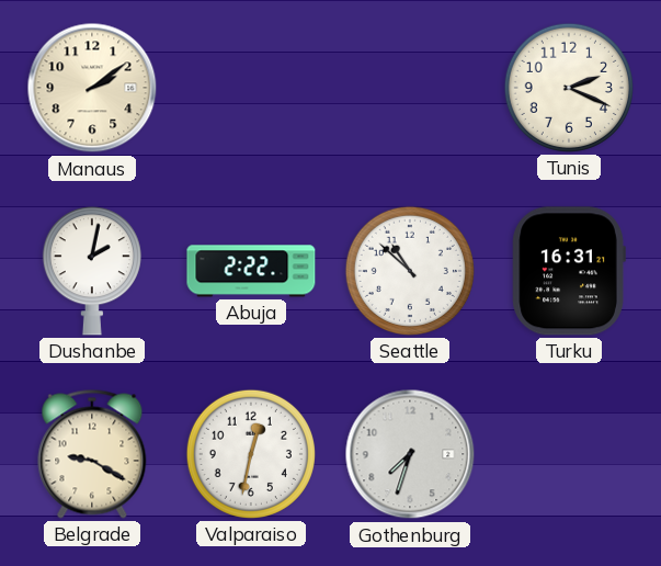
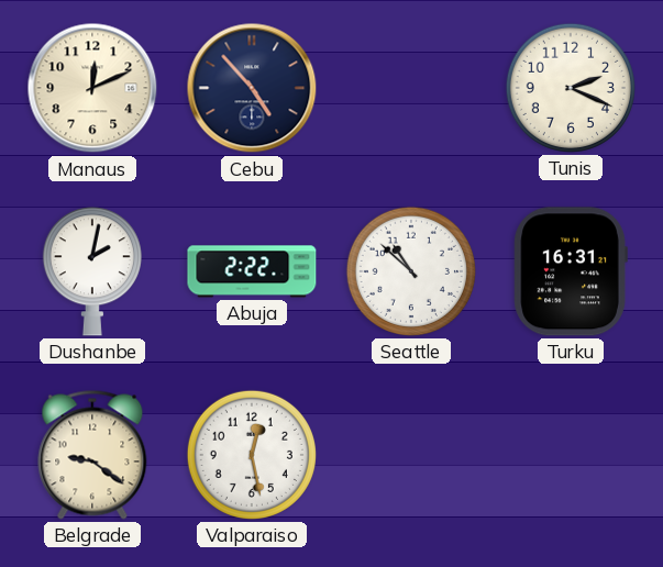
Manaus: 2:09 -> 12:11 (92, 88)
Cebu: none -> 4:53 (252, 88)
Belgrade: 9:20 -> 9:21 (92, 455)
Valparaiso: 12:32 -> 12:28 (252, 455)
Gothenburg: 7:33 -> none (410, 454)
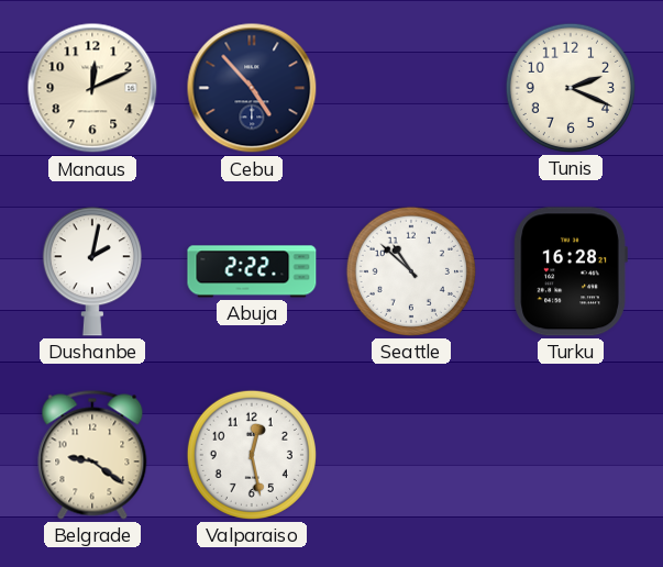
Turku: 16:31 -> 16:28 (571, 271)
